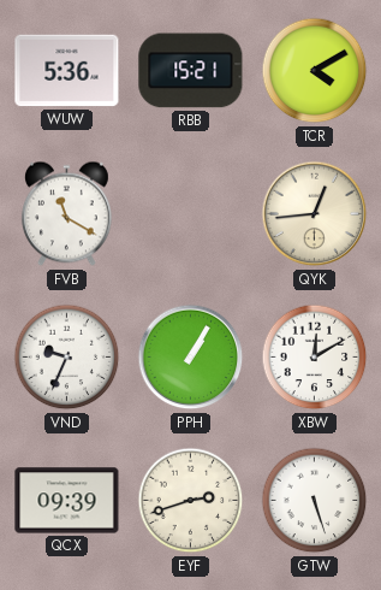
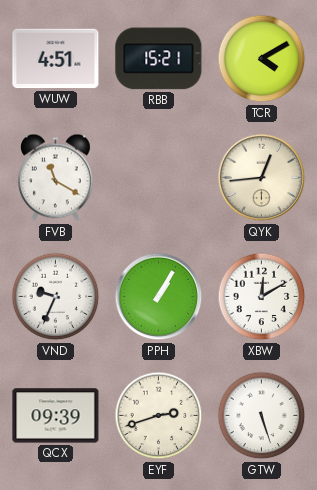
WUW: 5:36 -> 4:51 (56, 59)
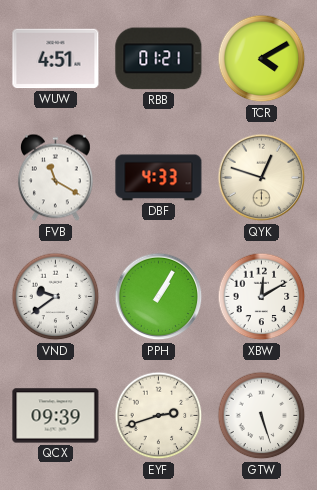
RBB: 15:21 -> 01:21 (159, 59)
DBF: none -> 4:33 (159, 178)
QYK: 12:44 -> 12:48 (262, 178)
VND: 9:34 -> 9:39 (56, 297)
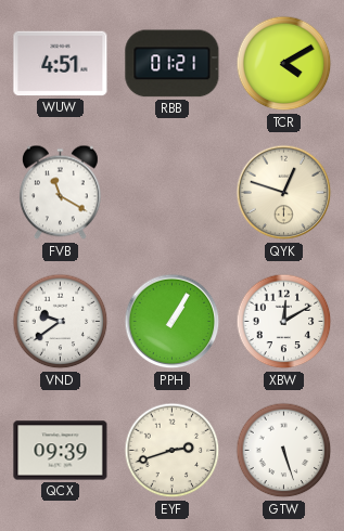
DBF: 4:33 -> none (159, 178)
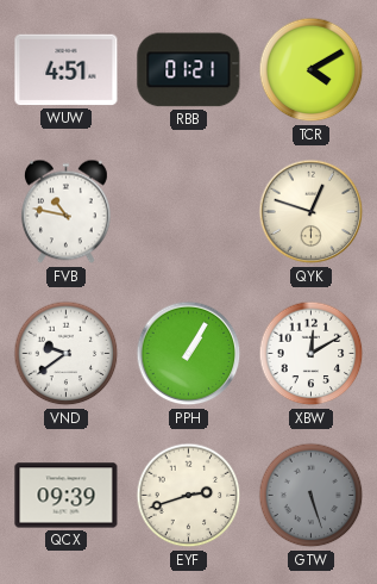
FVB: 11:20 -> 10:47 (65, 212)
GTW dial: white -> grey (312, 496)
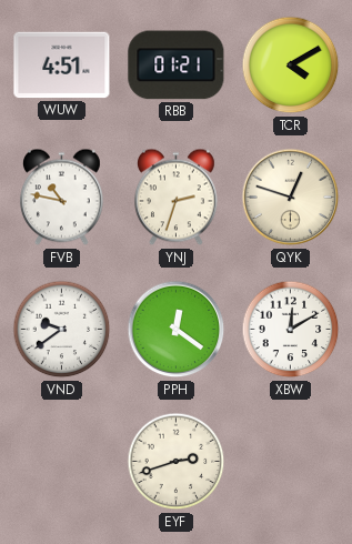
YNJ: none -> 2:33 (175, 198)
PPH: 1:05 -> 12:21 (177, 330)
QCX: 09:39 -> none (67, 496)
GTW: 5:27 -> none (312, 496)
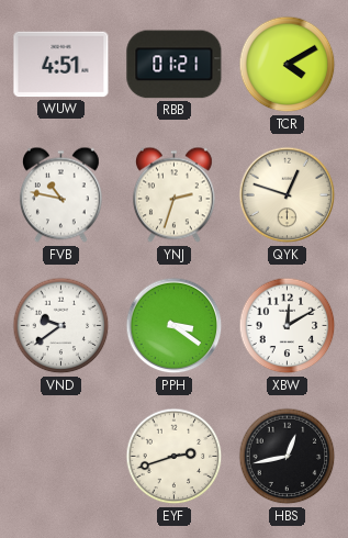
PPH: 12:21 -> 3:21 (175, 326)
HBS: none -> 12:43 (288, 457)
